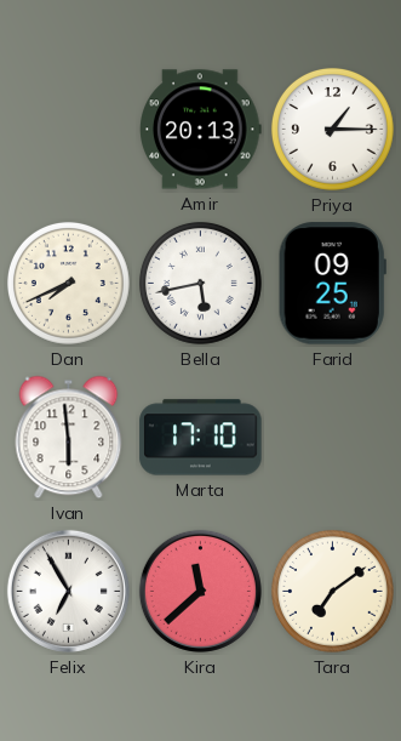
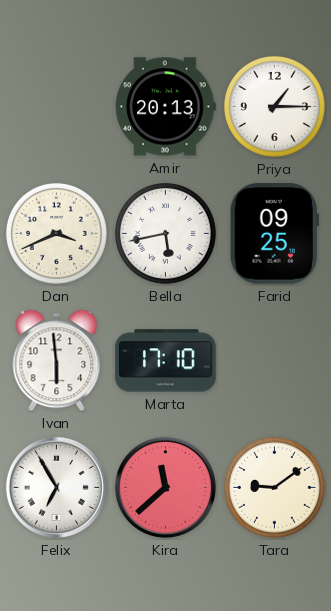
Dan: 7:41 -> 3:41 (56, 233)
Tara: 7:09 -> 9:09 (274, 487)
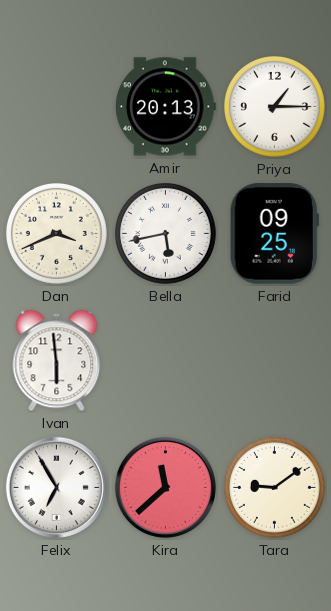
Marta: 17:10 -> none (166, 361)
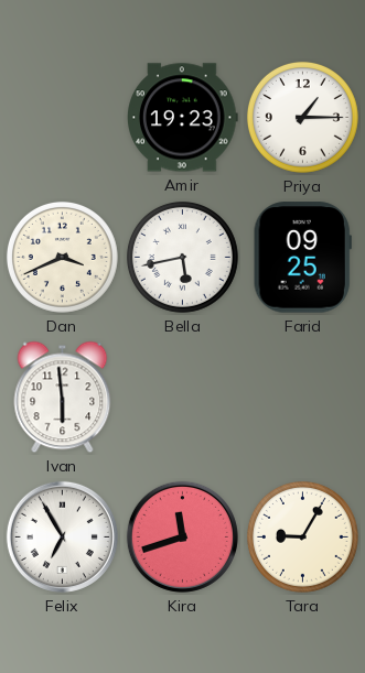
Amir: 20:13 -> 19:23 (183, 118)
Kira: 11:38 -> 11:42 (182, 536)
Tara: 9:09 -> 9:05 (302, 536)
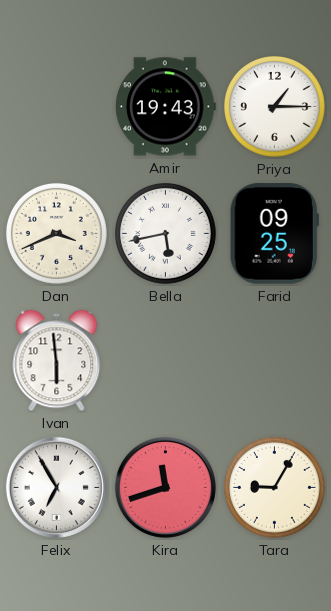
Amir: 19:23 -> 19:43 (166, 107)
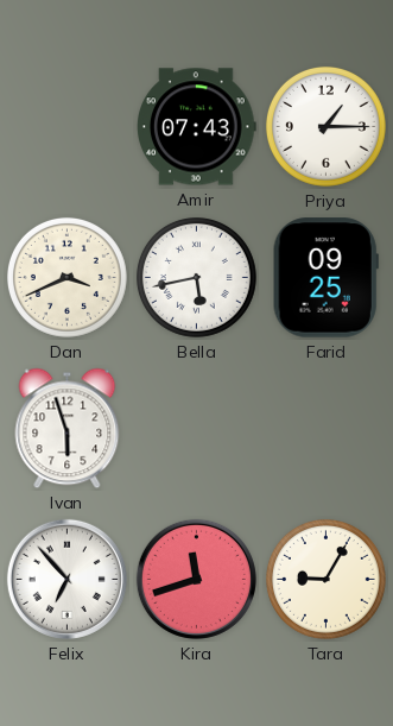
Amir: 19:43 -> 07:43 (197, 127)
Ivan: 5:59 -> 5:57 (68, 429)
Felix: 6:55 -> 6:53 (66, 579)
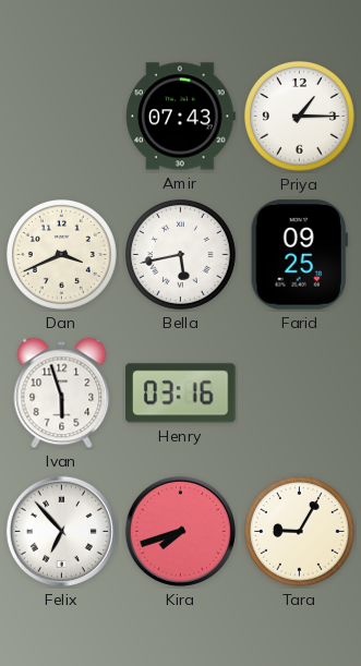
Henry: none -> 03:16 (181, 393)
Kira: 11:42 -> 7:42 (180, 531)
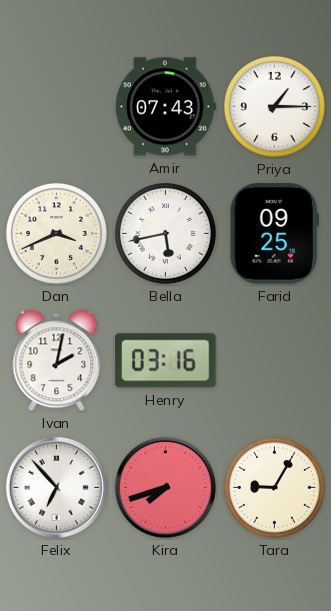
Ivan: 5:57 -> 2:02 (57, 361)
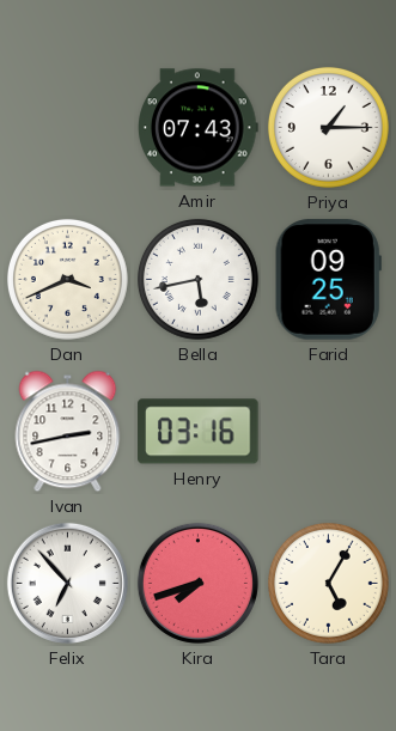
Ivan: 2:02 -> 2:43 (68, 432)
Tara: 9:05 -> 5:05 (328, 583)
